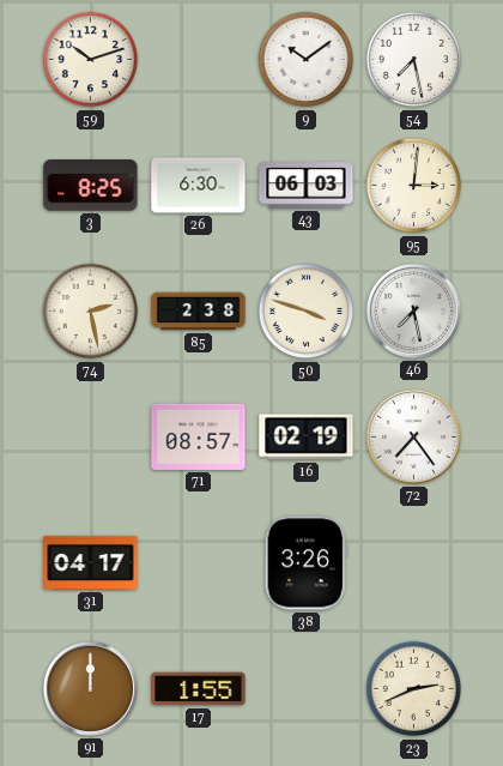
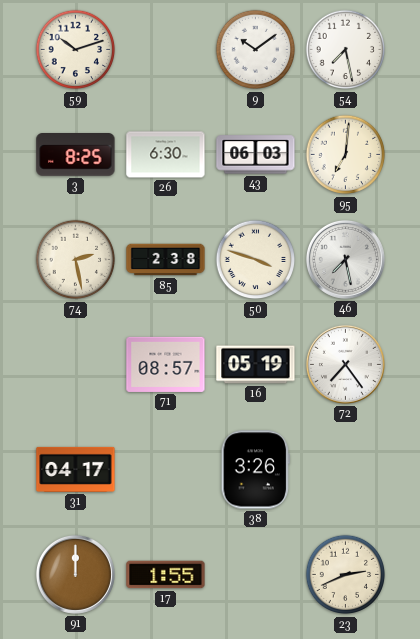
95: 3:01 -> 7:01 (346, 155)
16: 02:19 -> 05:19 (256, 365)
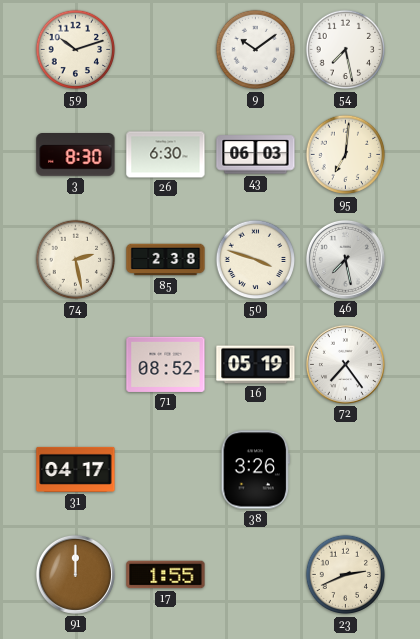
3: 8:25 -> 8:30 (76, 155)
71: 08:57 -> 08:52 (166, 364)
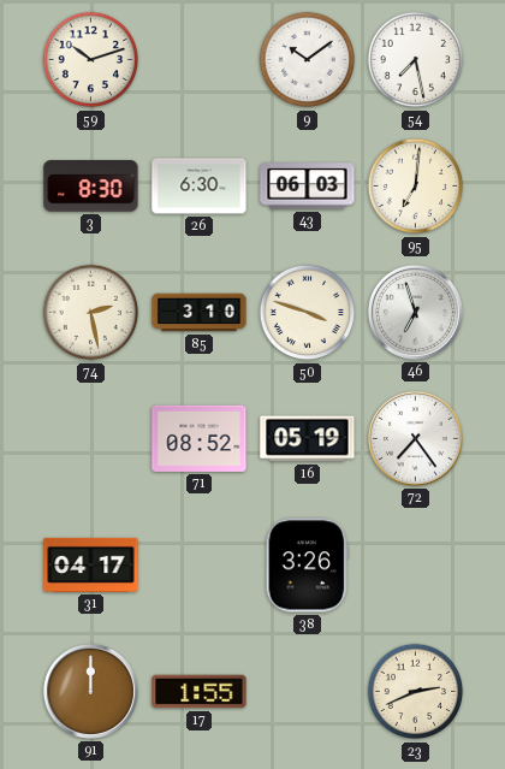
85: 2:38 -> 3:10 (200, 313)
46: 7:28 -> 6:57 (415, 312)
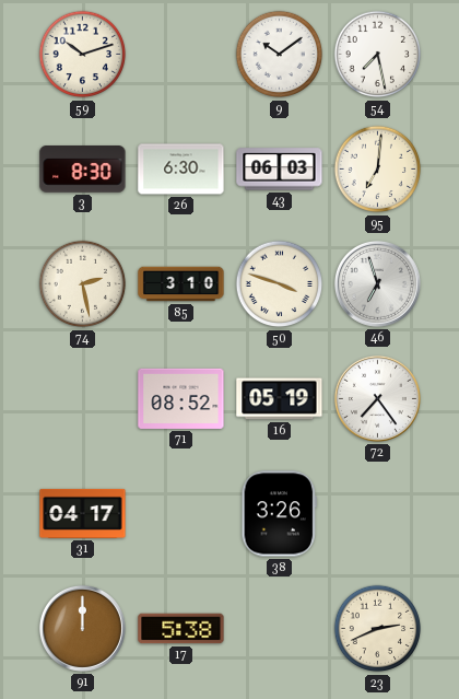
17: 1:55 -> 5:38 (181, 629)
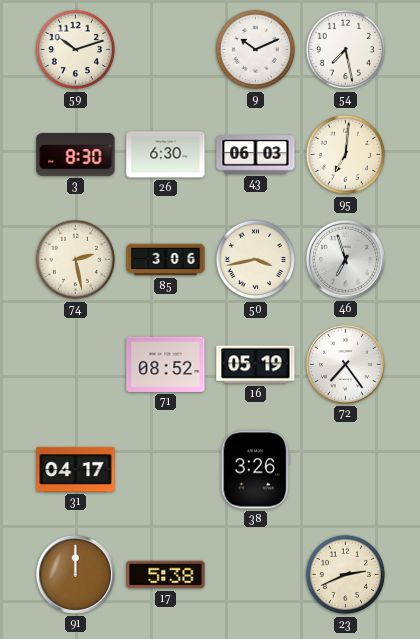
9: 10:09 -> 10:11 (256, 50)
85: 3:10 -> 3:06 (166, 260)
50: 3:48 -> 3:43 (256, 260)
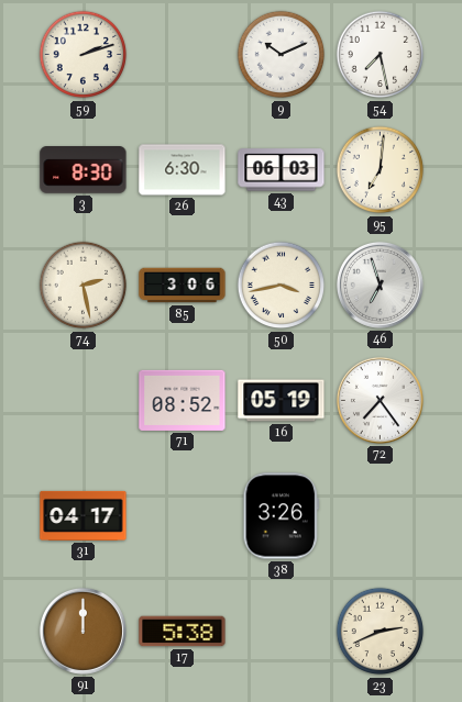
59: 10:12 -> 2:12 (84, 55)
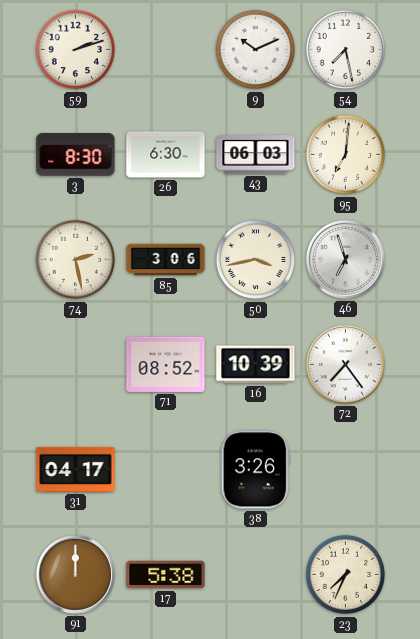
16: 05:19 -> 10:39 (256, 365)
23: 2:41 -> 7:34 (346, 575)
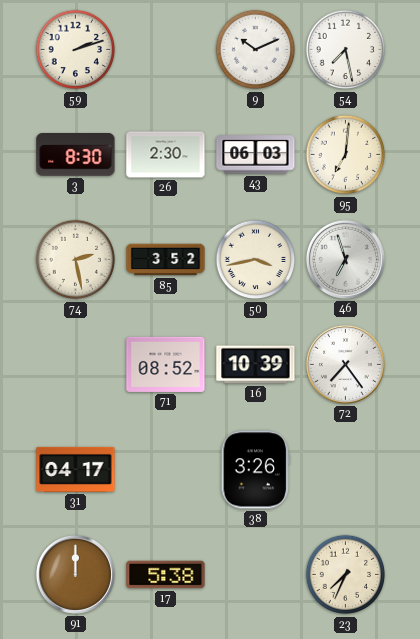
26: 6:30 -> 2:30 (166, 155)
85: 3:06 -> 3:52 (166, 260)
